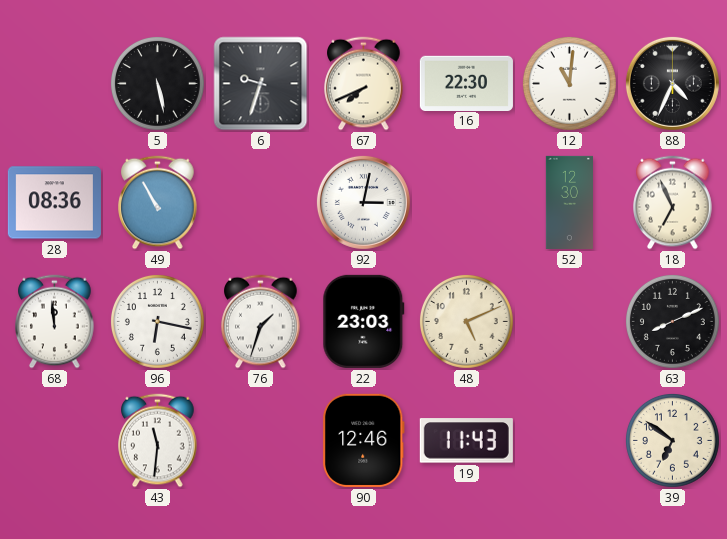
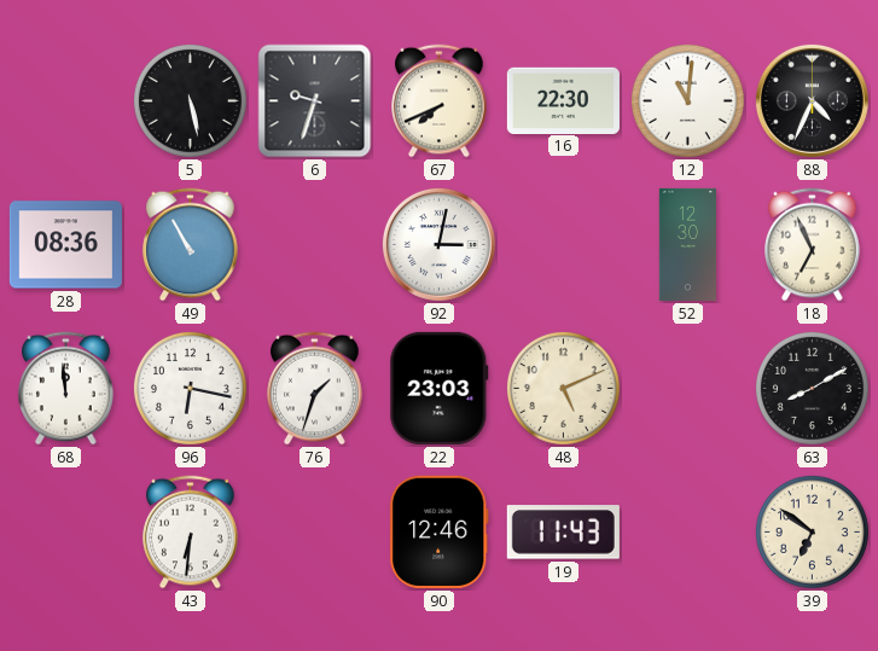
63: 8:11 -> 8:10 (812, 388)
43: 11:31 -> 6:31 (191, 533)
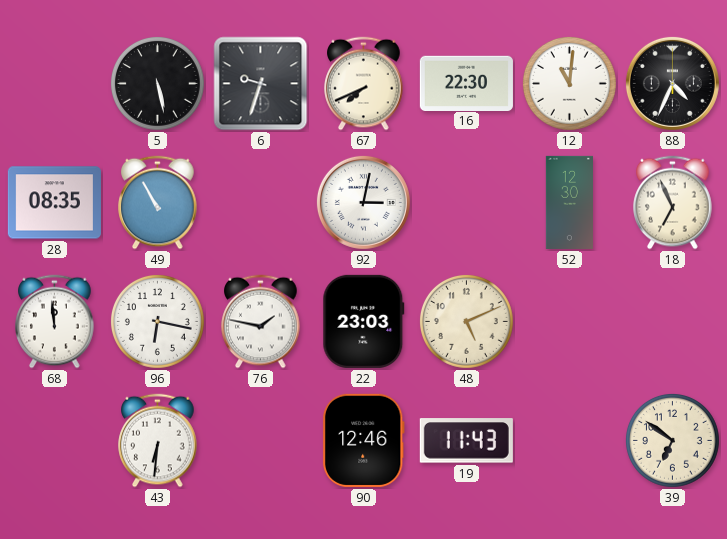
28: 08:36 -> 08:35 (54, 203)
76: 1:33 -> 1:47 (261, 322)
63: 8:10 -> none (812, 388)
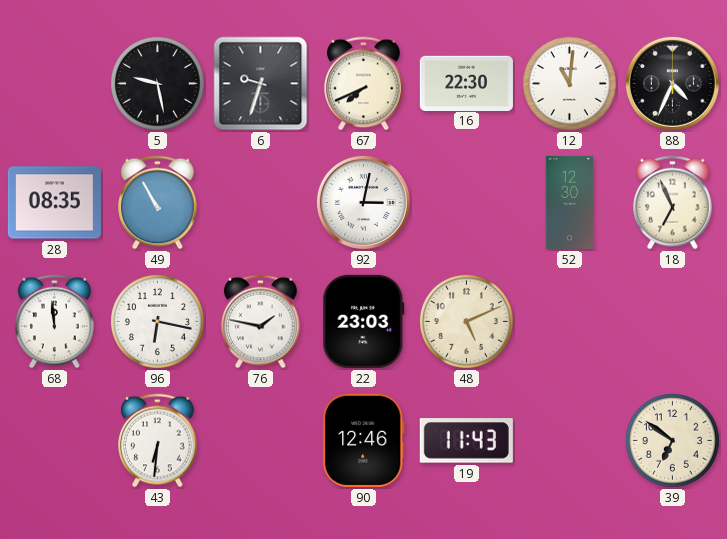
5: 5:28 -> 9:28 (157, 83)
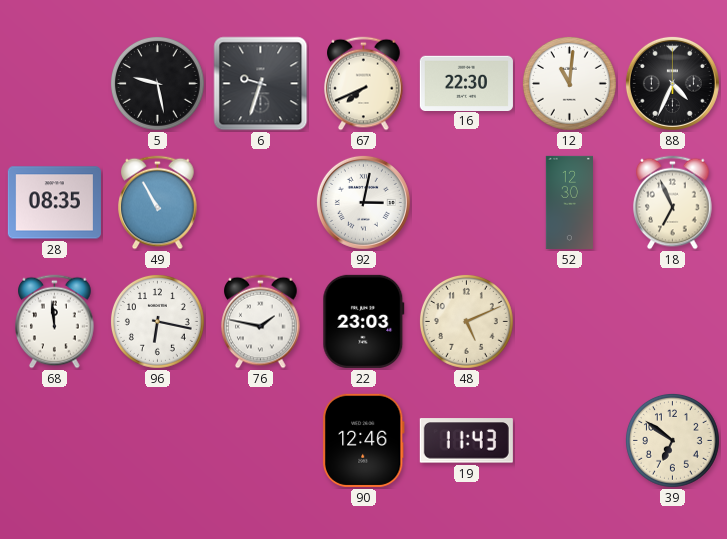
43: 6:31 -> none (158, 441)
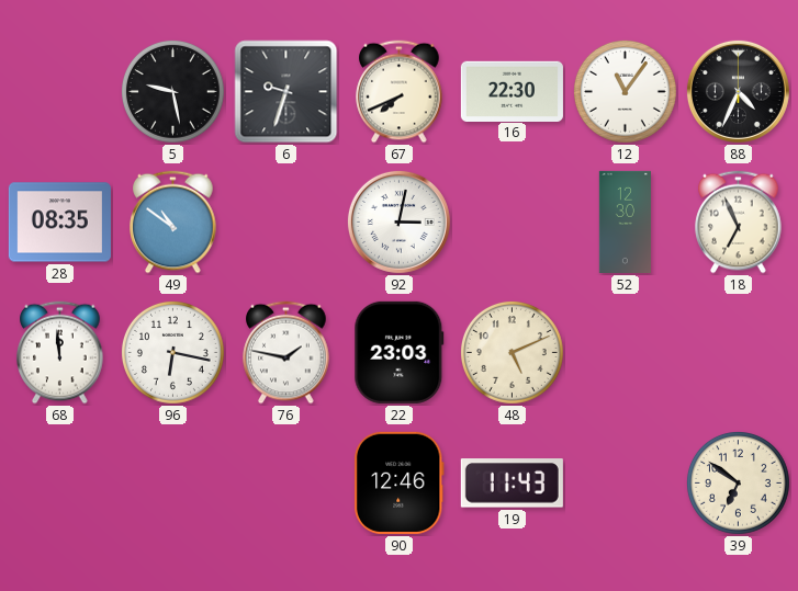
12: 11:01 -> 11:06 (625, 91)
49: 10:55 -> 10:51 (173, 223)
